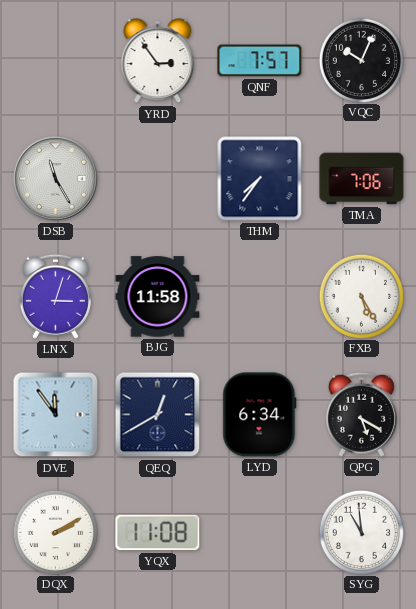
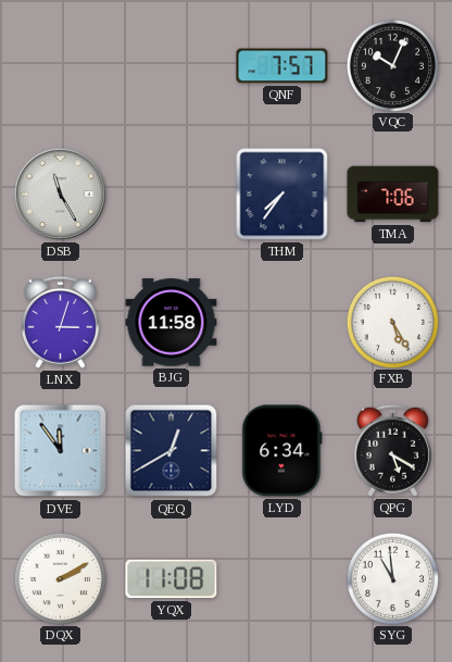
YRD: 2:54 -> none (158, 61)
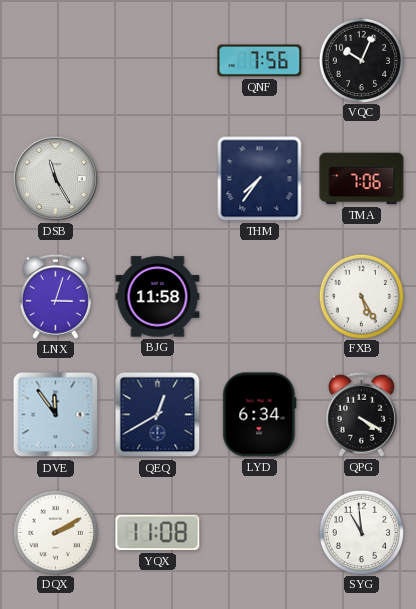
QNF: 7:57 -> 7:56 (260, 61)
QPG: 5:20 -> 4:20 (361, 414)
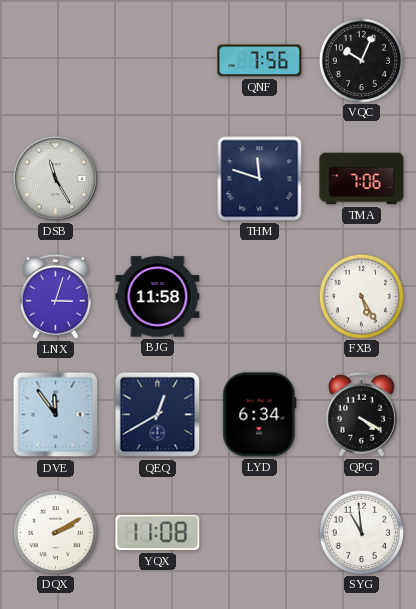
THM: 7:36 -> 11:48 (260, 179)
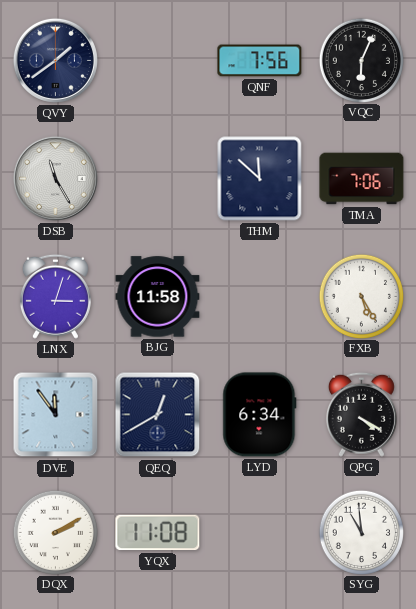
QVY: none -> 1:39 (55, 60)
VQC: 10:04 -> 6:04 (361, 60)
THM: 11:48 -> 11:52 (260, 179)
